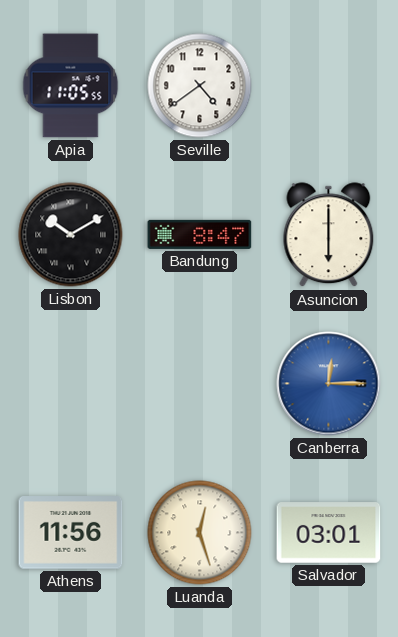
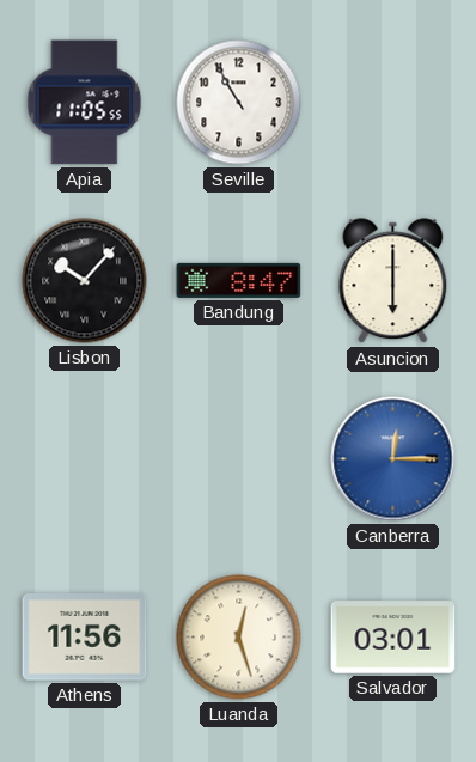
Seville: 4:39 -> 10:55 (239, 103)
Lisbon: 10:10 -> 10:07 (85, 281)
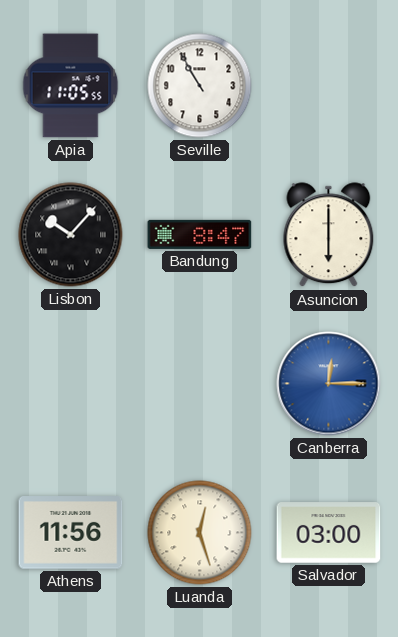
Salvador: 03:01 -> 03:00 (329, 533)
